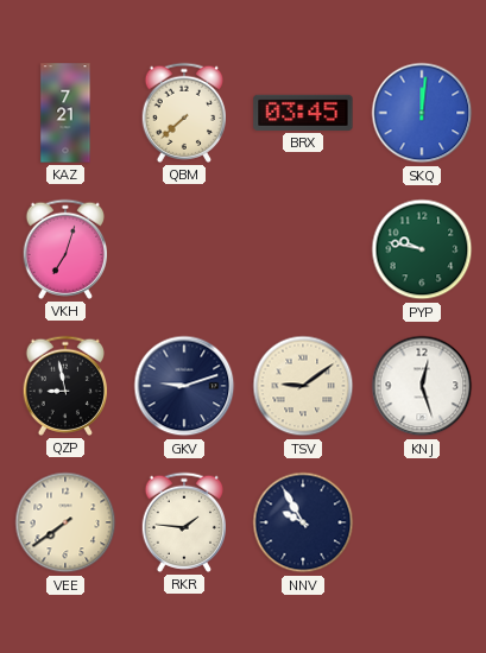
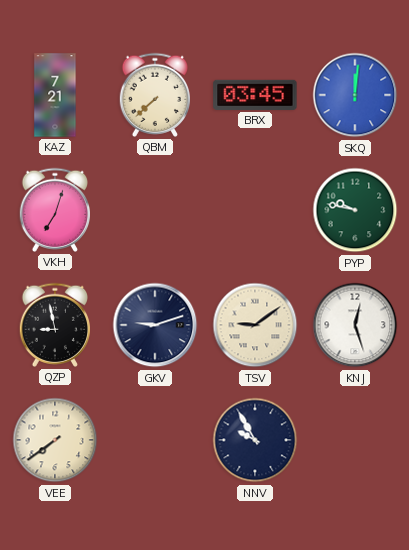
RKR: 1:46 -> none (183, 522)
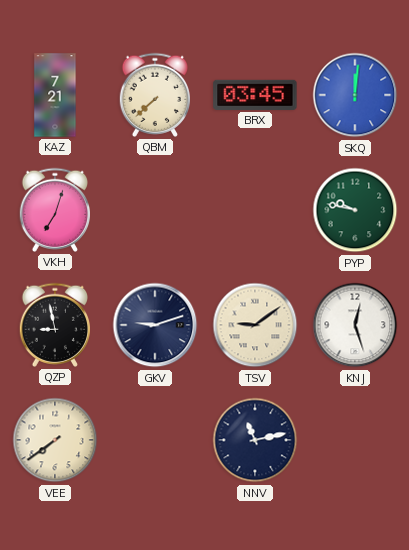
NNV: 9:55 -> 11:13 (255, 440)
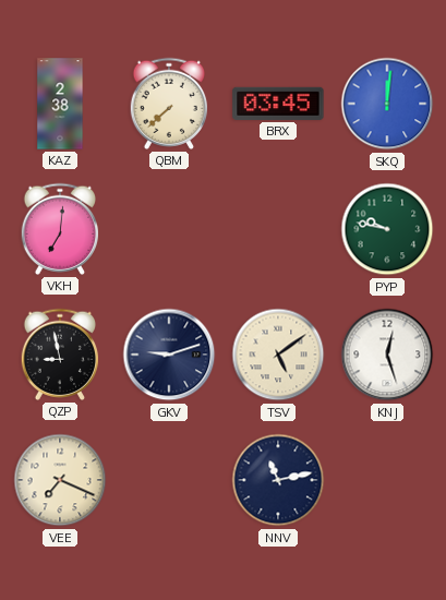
KAZ: 7:21 -> 2:38 (60, 104)
VKH: 7:03 -> 7:01 (59, 229)
TSV: 9:09 -> 5:09 (278, 355)
VEE: 7:39 -> 7:19 (60, 480)
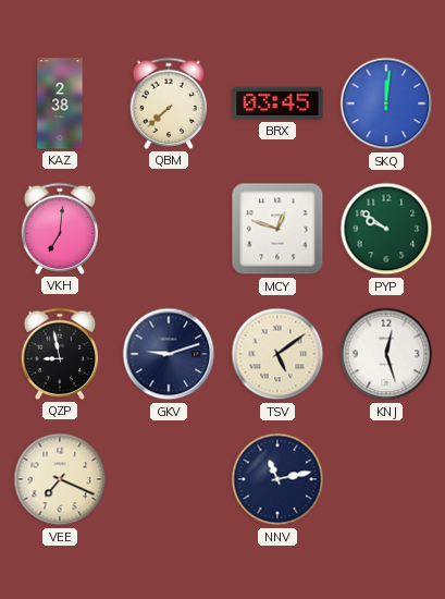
MCY: none -> 12:48 (277, 229)
PYP: 9:47 -> 9:51 (386, 229)
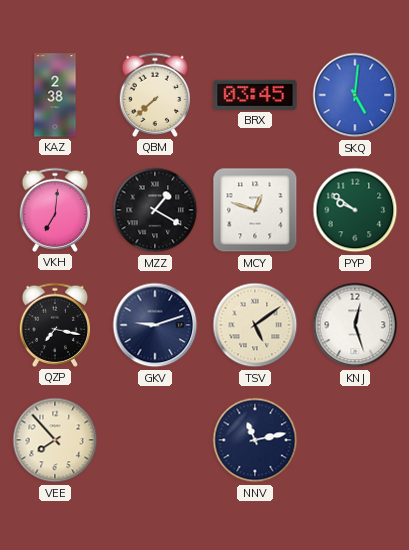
SKQ: 12:01 -> 5:01 (355, 95)
MZZ: none -> 1:20 (155, 210)
QZP: 8:58 -> 7:17 (54, 325)
VEE: 7:19 -> 7:53 (55, 440)
